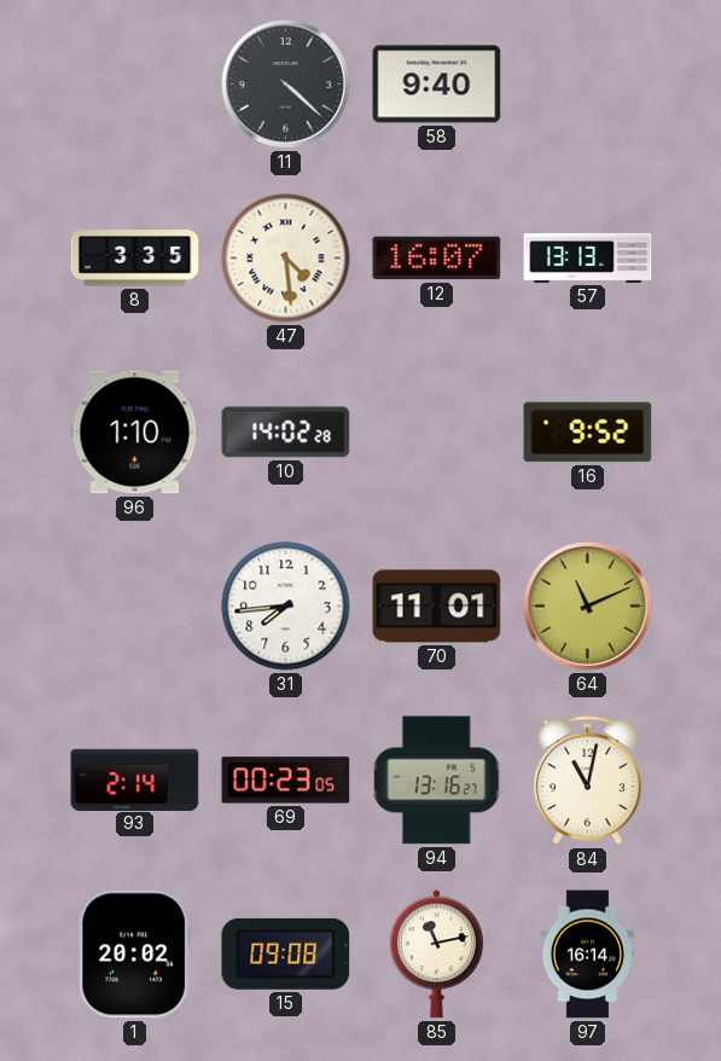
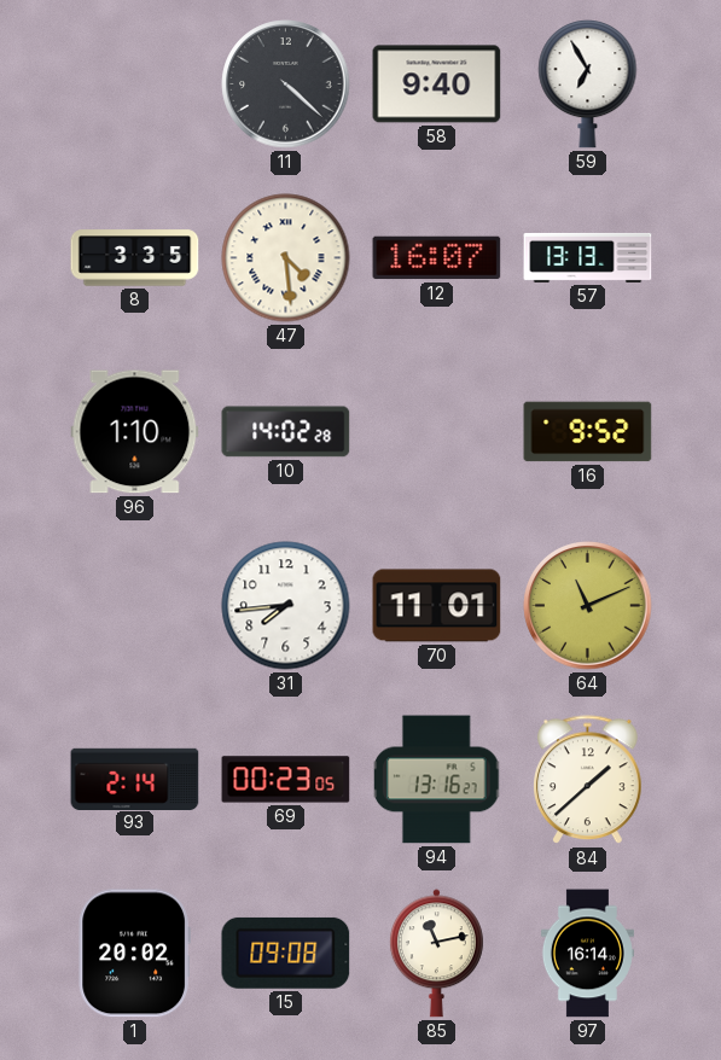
59: none -> 6:55 (588, 85)
84: 11:02 -> 1:38 (588, 780)
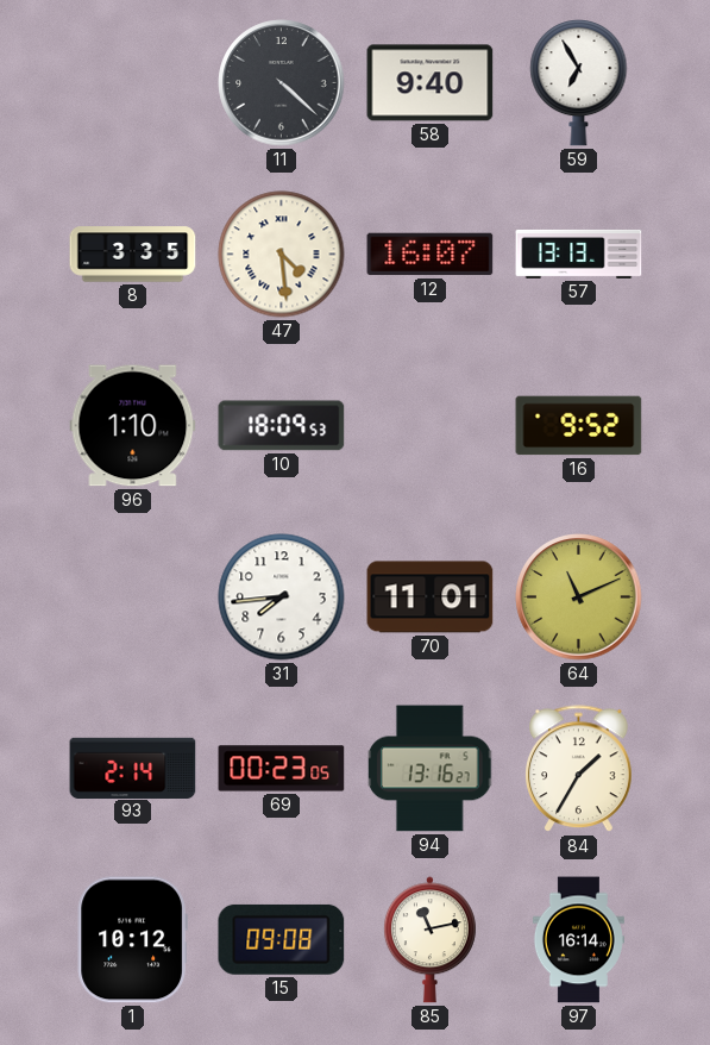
10: 14:02 -> 18:09 (282, 426)
84: 1:38 -> 1:35 (579, 769)
1: 20:02 -> 10:12 (132, 940)
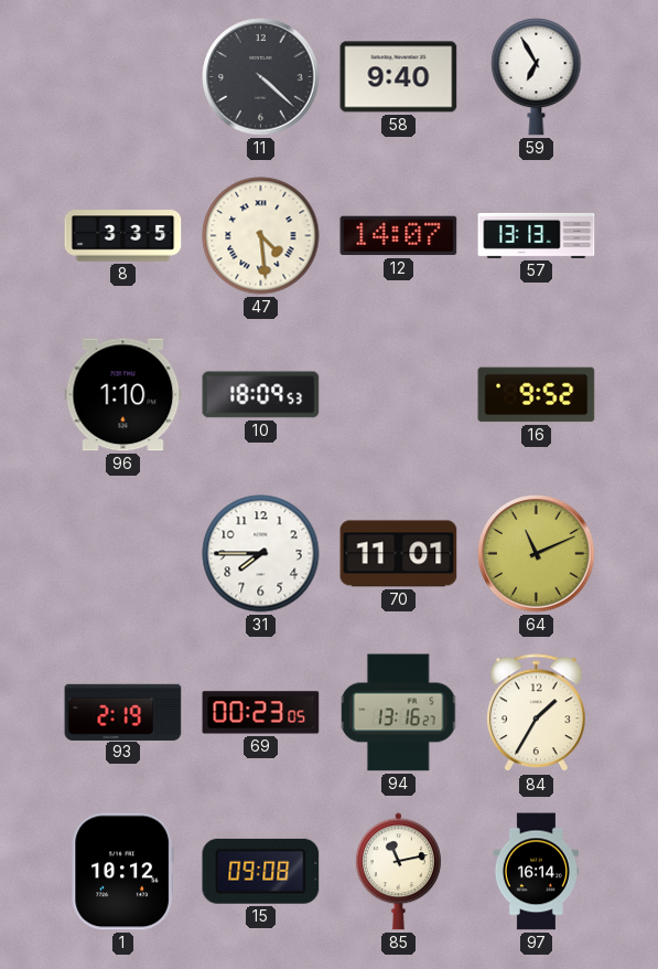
12: 16:07 -> 14:07 (399, 236)
31: 7:44 -> 7:45 (261, 554)
93: 2:14 -> 2:19 (123, 712)
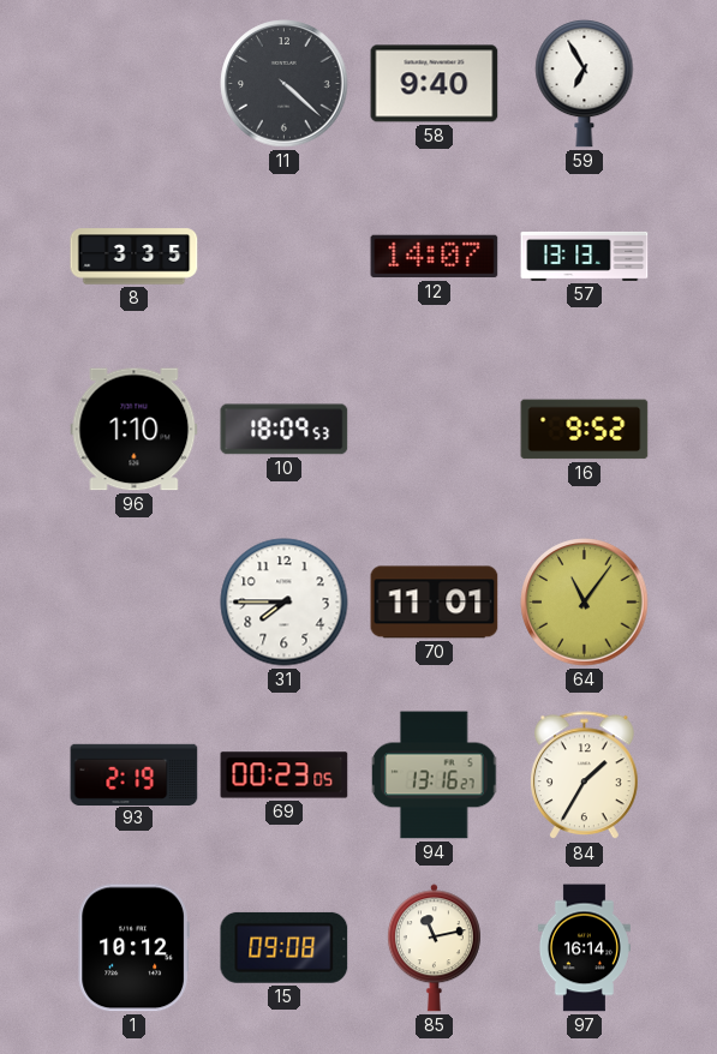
47: 4:29 -> none (261, 236)
64: 11:11 -> 11:06 (585, 603)
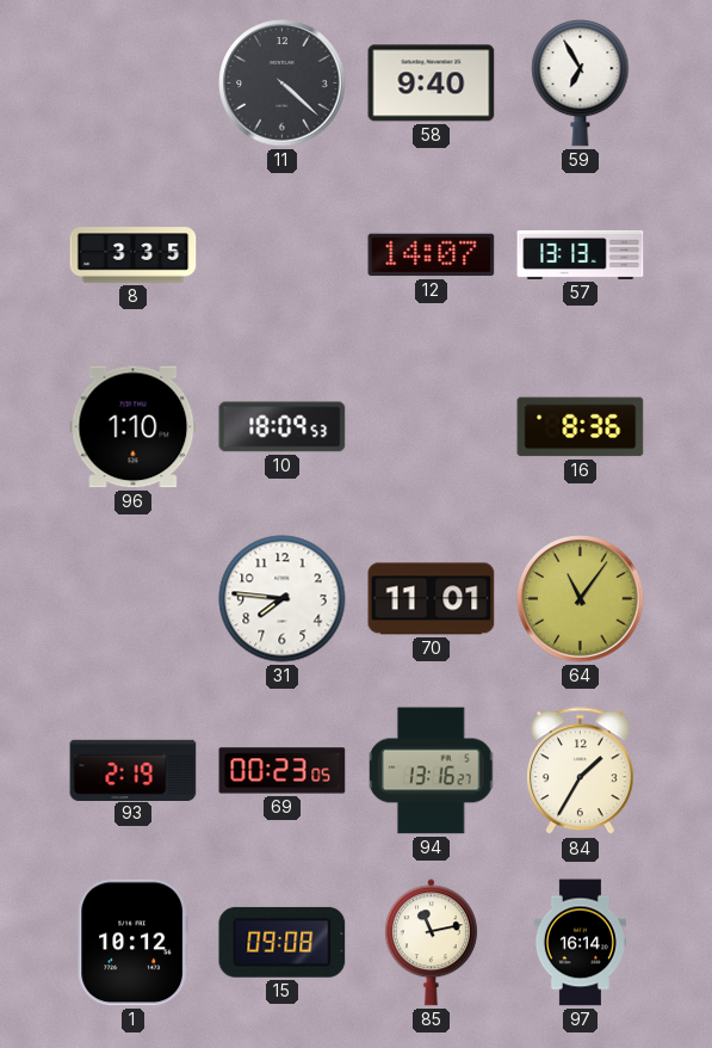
16: 9:52 -> 8:36 (581, 427)
31: 7:45 -> 7:46 (283, 599)
